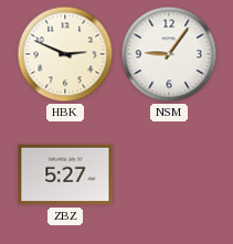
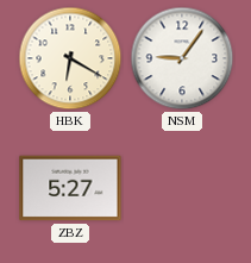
HBK: 2:49 -> 6:20 (70, 58)
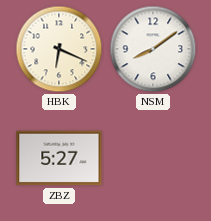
HBK: 6:20 -> 6:19 (59, 49)
NSM: 9:06 -> 8:09 (153, 49)
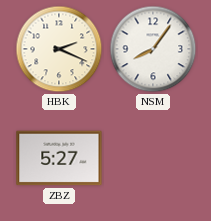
HBK: 6:19 -> 2:19 (59, 49)
NSM: 8:09 -> 8:06 (153, 49)
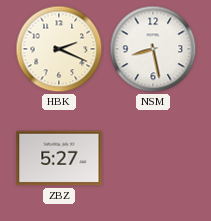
NSM: 8:06 -> 8:28 (153, 49)
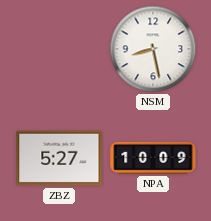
HBK: 2:19 -> none (59, 49)
NPA: none -> 10:09 (153, 158)
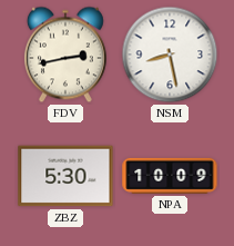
FDV: none -> 2:43 (65, 55)
ZBZ: 5:27 -> 5:30 (65, 176)
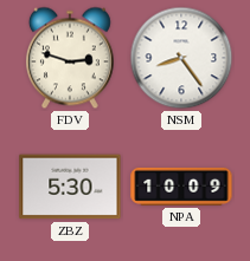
FDV: 2:43 -> 2:48 (70, 58)
NSM: 8:28 -> 8:24 (181, 58)
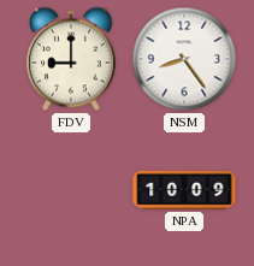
FDV: 2:48 -> 9:00 (71, 59)
ZBZ: 5:30 -> none (70, 187)
